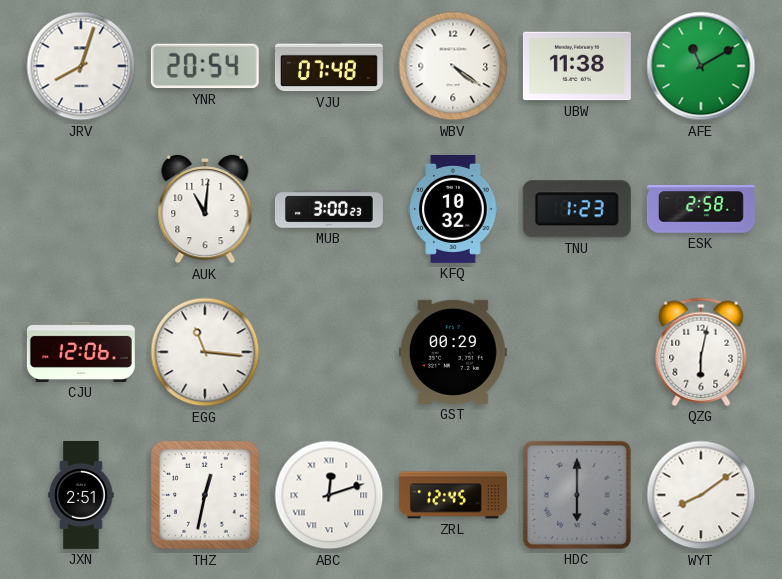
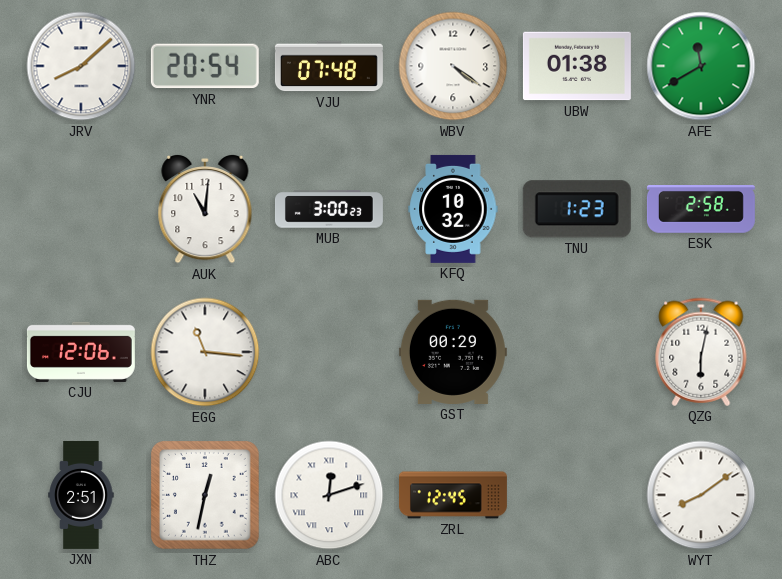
JRV: 8:03 -> 8:08 (81, 66)
UBW: 11:38 -> 01:38 (577, 66)
AFE: 11:10 -> 11:40 (701, 66)
HDC: 6:00 -> none (577, 495)
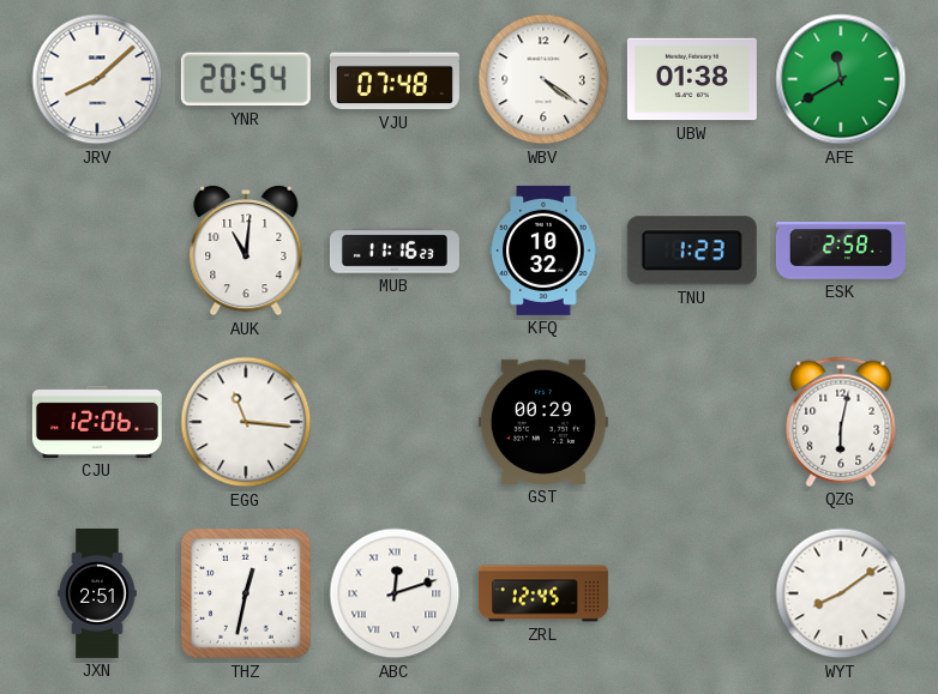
MUB: 3:00 -> 11:16 (395, 251)
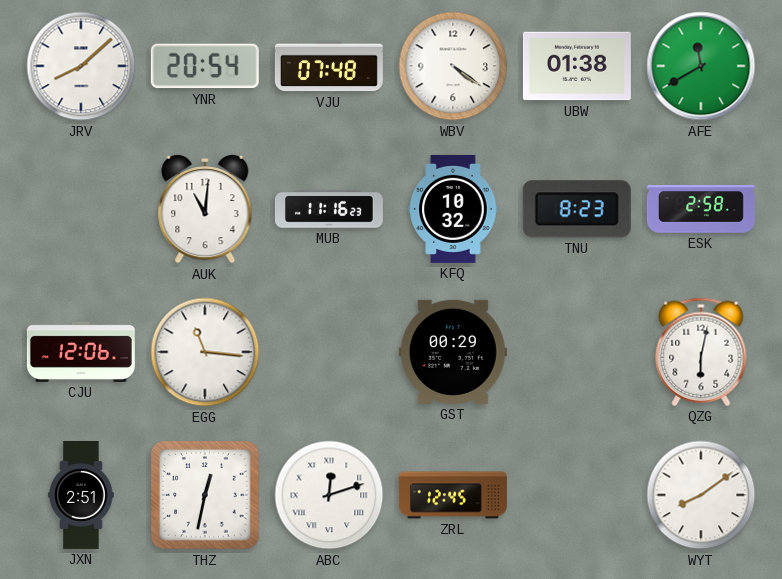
TNU: 1:23 -> 8:23 (577, 209)
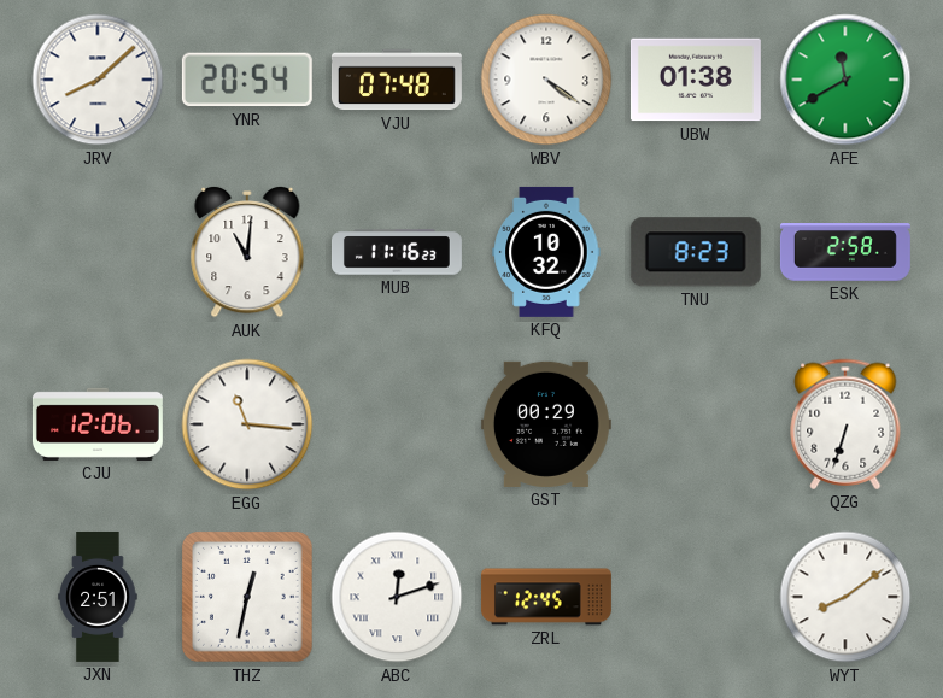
QZG: 6:02 -> 6:33 (845, 424)
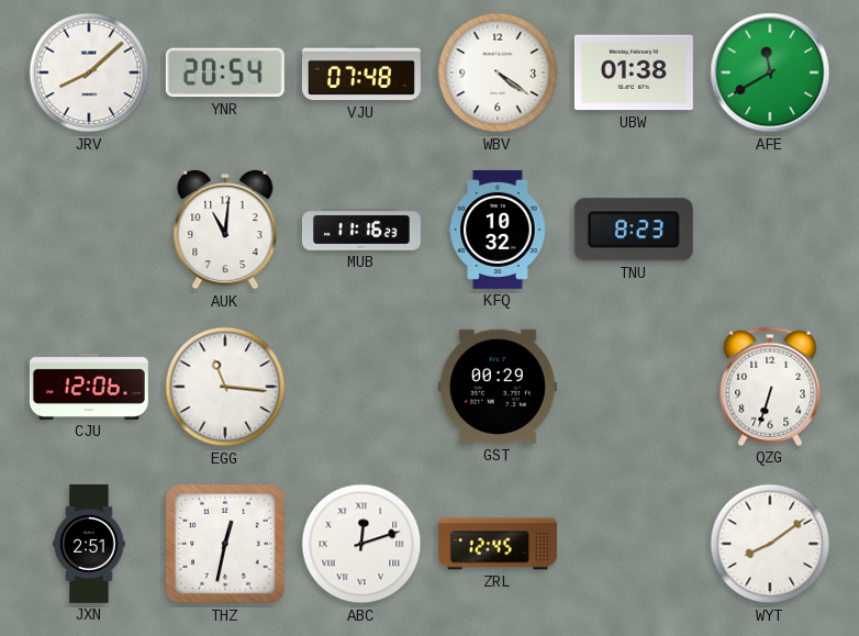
ESK: 2:58 -> none (845, 253)
